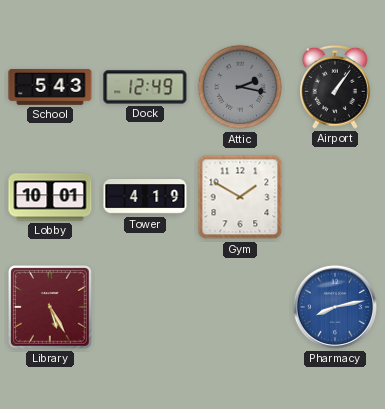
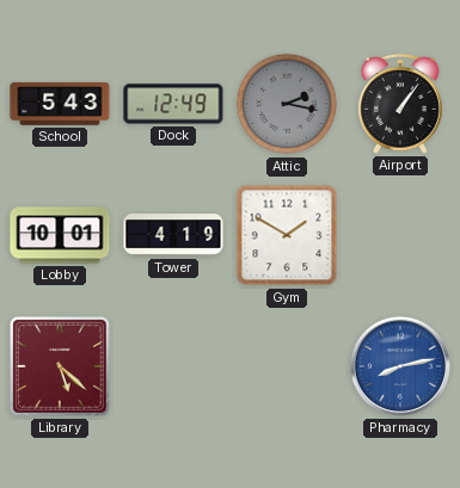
Library: 5:25 -> 5:22 (61, 367)
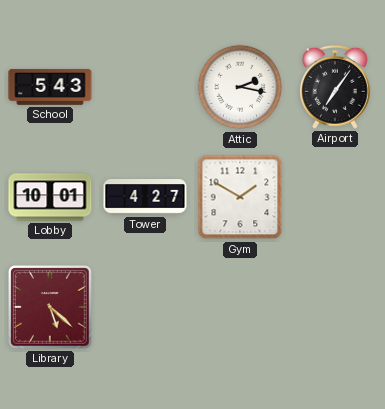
Dock: 12:49 -> none (173, 104)
Attic dial: grey -> white (240, 87)
Airport: 1:06 -> 7:06 (335, 87)
Tower: 4:19 -> 4:27 (145, 197)
Pharmacy: 8:13 -> none (400, 366)
